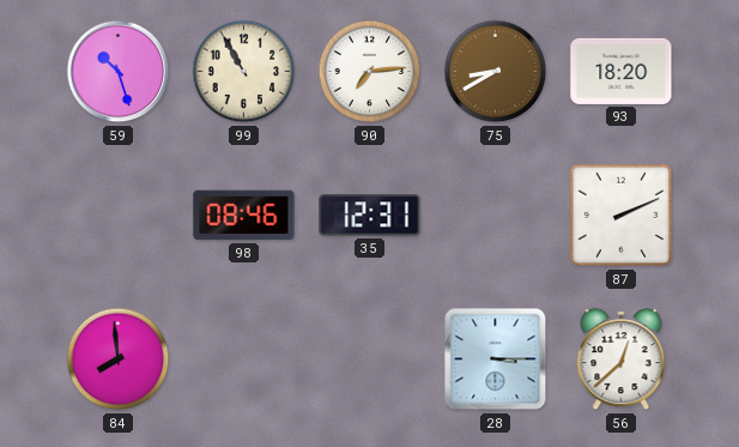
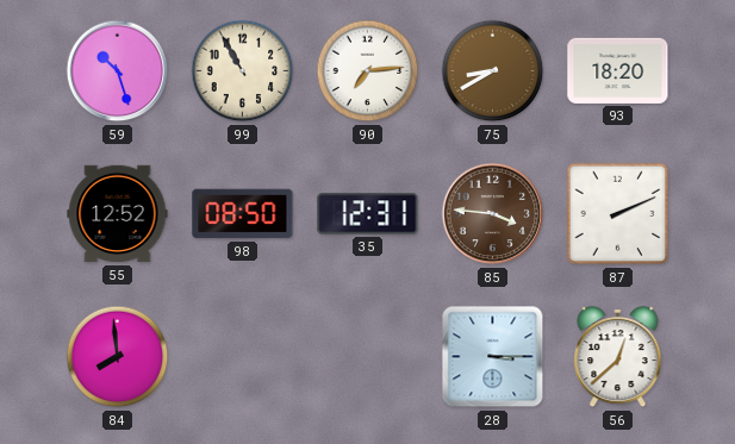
55: none -> 12:52 (118, 214)
98: 08:46 -> 08:50 (243, 214)
85: none -> 3:46 (493, 214)
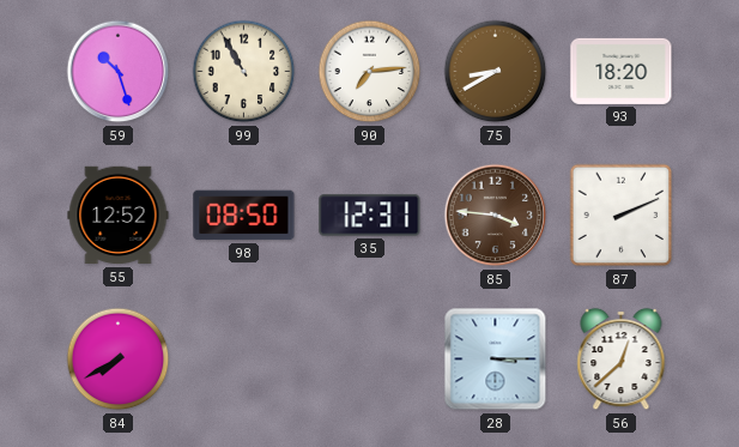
84: 7:59 -> 7:40 (119, 360)
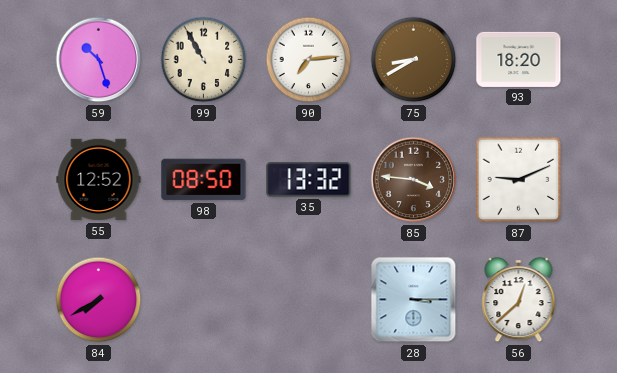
35: 12:31 -> 13:32 (309, 180)
87: 2:11 -> 9:11 (519, 180)
